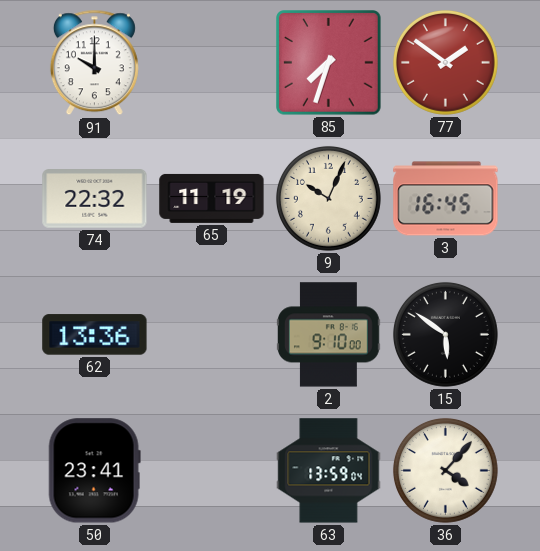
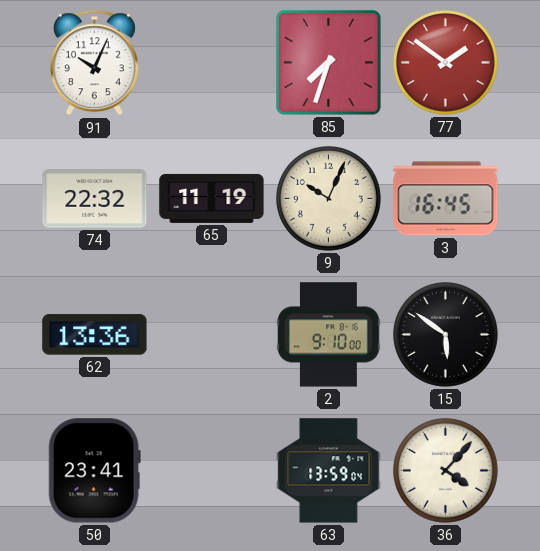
91: 10:00 -> 10:04 (94, 63)
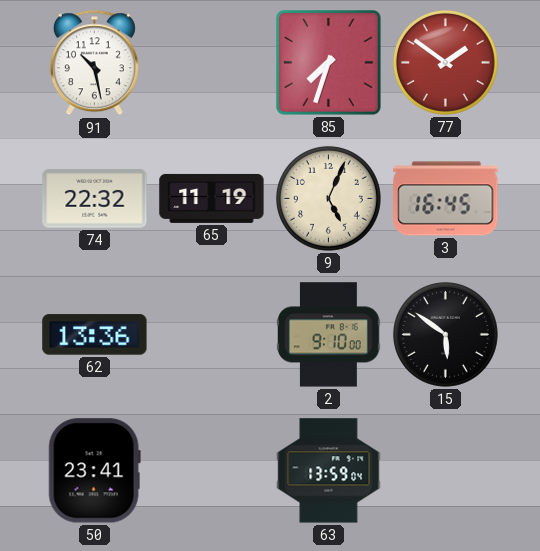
91: 10:04 -> 10:28 (94, 63)
9: 10:04 -> 5:04 (328, 198)
36: 4:07 -> none (445, 470)
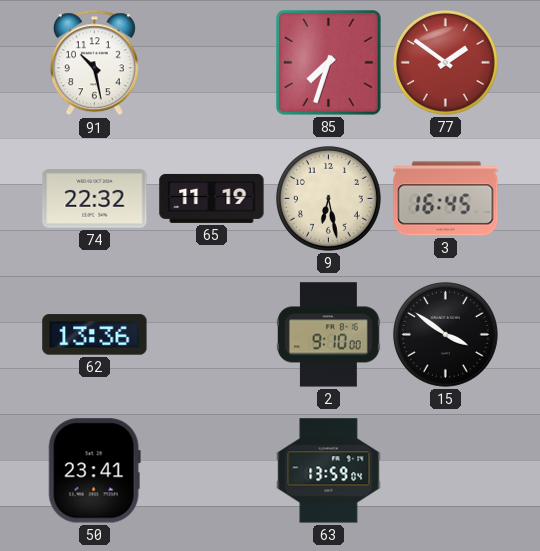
9: 5:04 -> 6:28 (328, 198)
15: 5:51 -> 3:51 (445, 334)
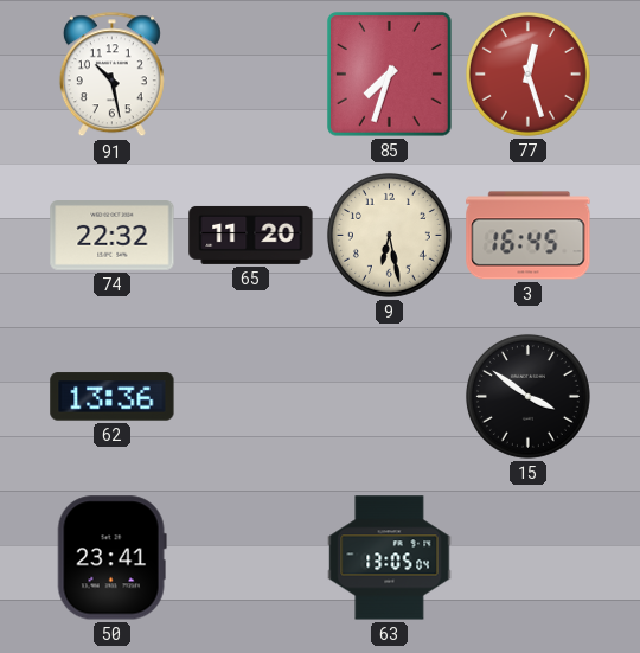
77: 1:51 -> 12:27 (527, 73)
65: 11:19 -> 11:20 (251, 235)
2: 9:10 -> none (329, 335)
63: 13:59 -> 13:05 (390, 558)
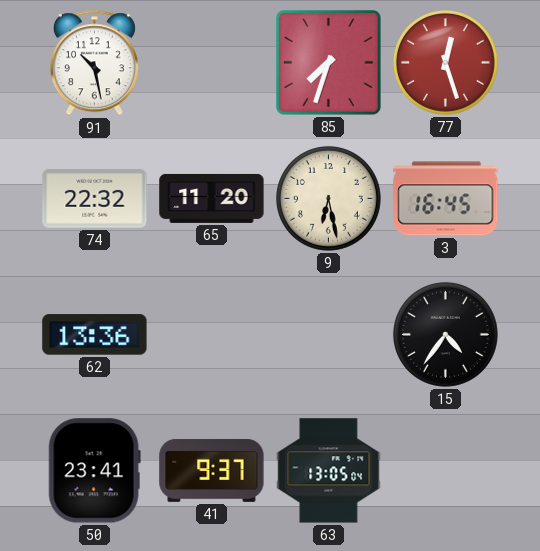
15: 3:51 -> 4:36 (445, 334)
41: none -> 9:37 (212, 470)
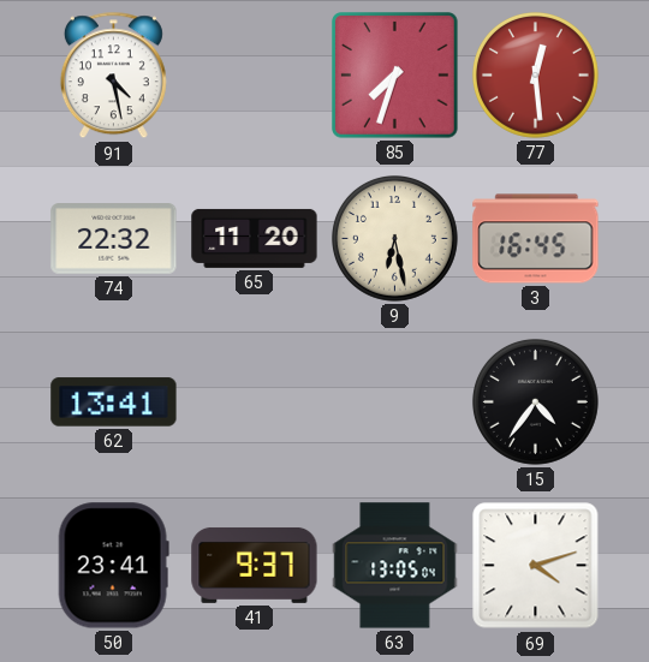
91: 10:28 -> 4:28 (113, 76)
77: 12:27 -> 12:29 (535, 74)
62: 13:36 -> 13:41 (114, 402)
69: none -> 4:12 (536, 566)
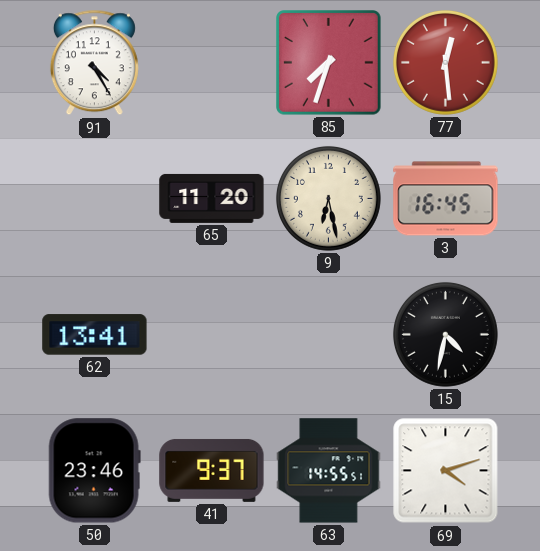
91: 4:28 -> 4:25 (94, 63)
74: 22:32 -> none (114, 239)
15: 4:36 -> 4:32 (445, 334)
50: 23:41 -> 23:46 (94, 471)
63: 13:05 -> 14:55 (329, 471)
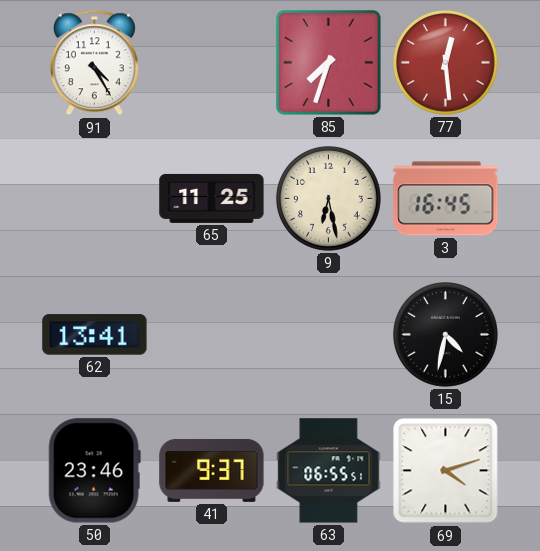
65: 11:20 -> 11:25 (212, 198)
63: 14:55 -> 06:55 (329, 471)
